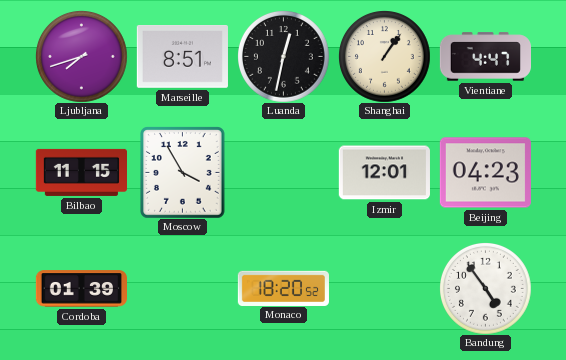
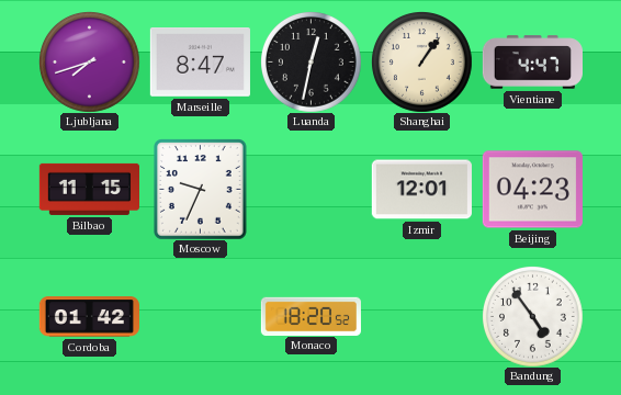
Marseille: 8:51 -> 8:47 (200, 63)
Moscow: 3:55 -> 9:34 (201, 190)
Cordoba: 01:39 -> 01:42 (89, 317)
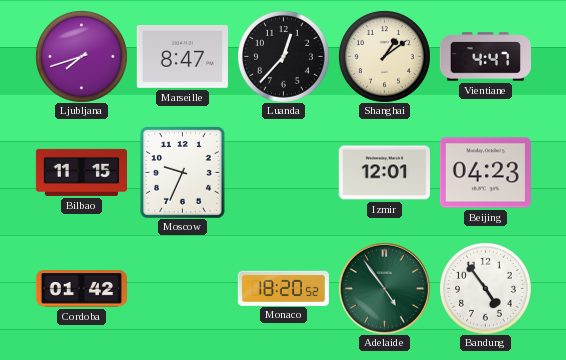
Luanda: 12:32 -> 12:37 (284, 57)
Shanghai: 1:06 -> 1:09 (385, 57)
Adelaide: none -> 4:54 (384, 288)
